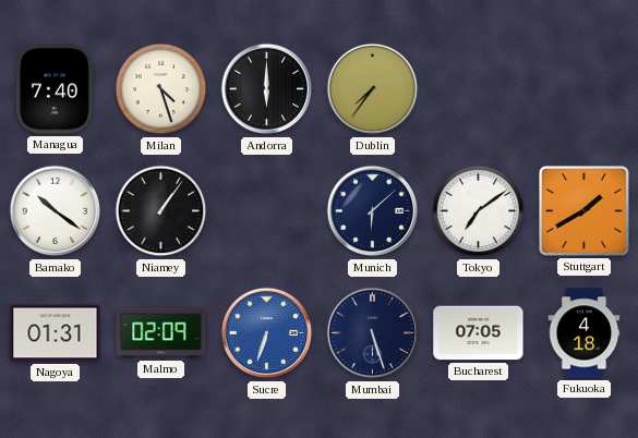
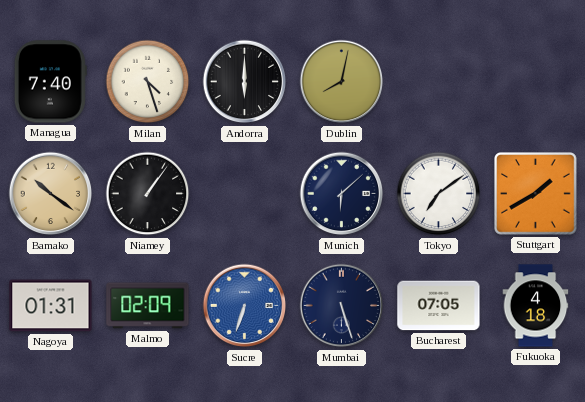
Dublin: 7:36 -> 8:02 (342, 82)
Bamako dial: white -> champagne (51, 194)
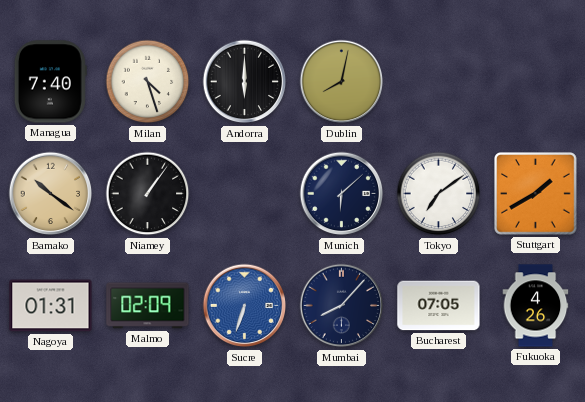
Mumbai: 5:27 -> 8:07 (342, 306)
Fukuoka: 4:18 -> 4:26 (536, 306)
